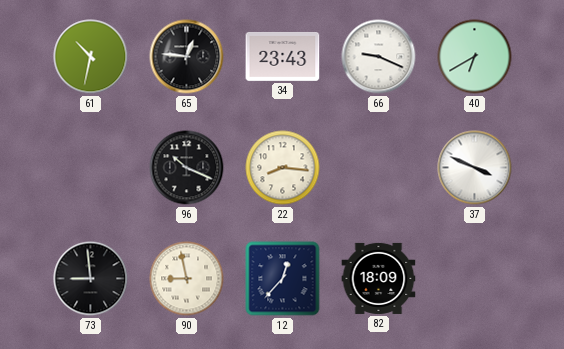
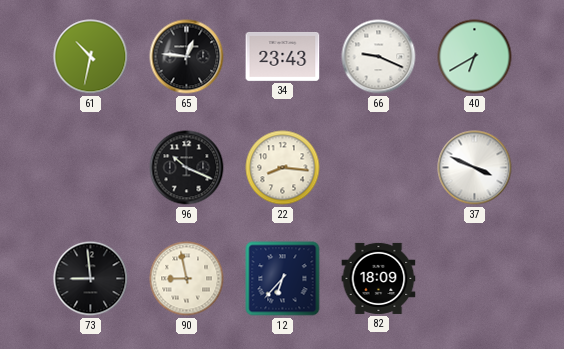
12: 12:37 -> 6:37 (283, 279)
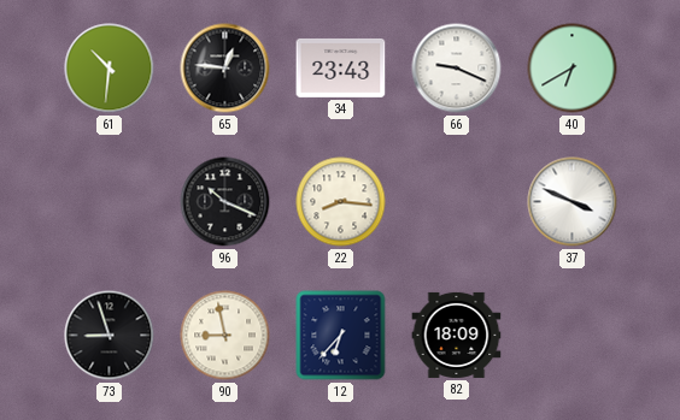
61: 10:32 -> 10:31 (110, 69)
73: 8:59 -> 8:57 (110, 336)
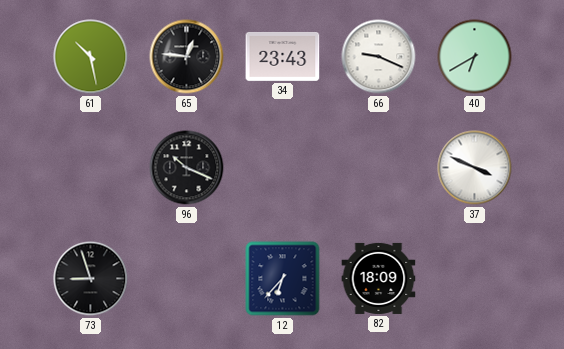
61: 10:31 -> 10:28 (91, 57)
22: 8:16 -> none (341, 202)
90: 8:58 -> none (225, 336)
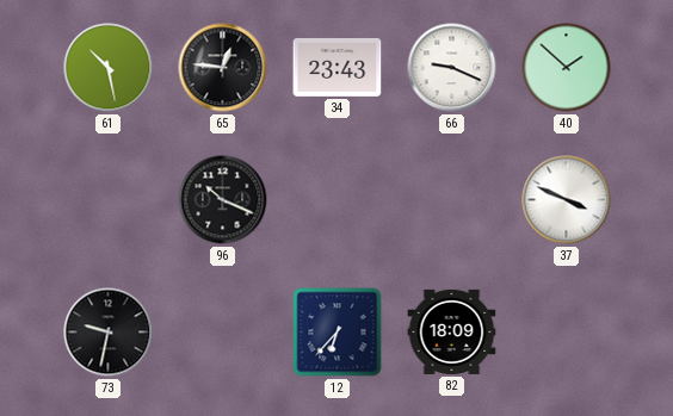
40: 6:40 -> 1:52 (567, 68)
73: 8:57 -> 9:32 (109, 333)
